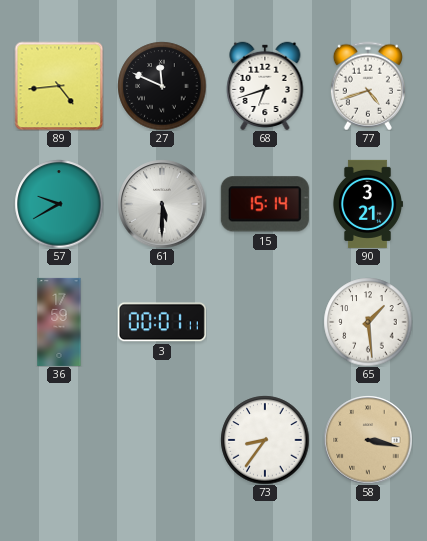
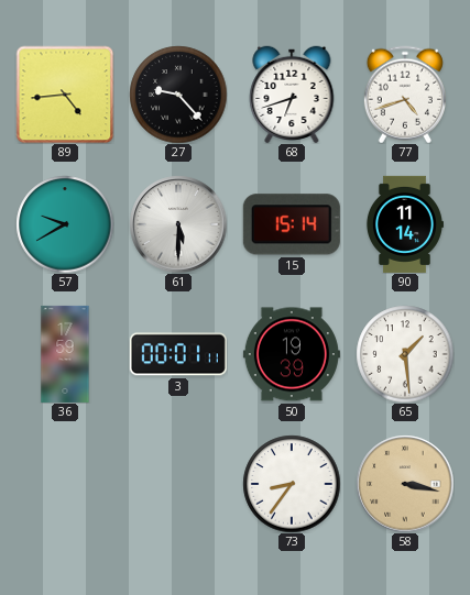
27: 11:49 -> 9:23 (178, 95)
90: 3:21 -> 11:14 (404, 224)
50: none -> 19:39 (292, 354)
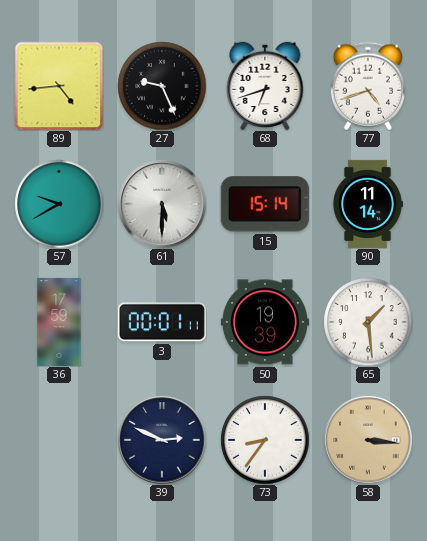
27: 9:23 -> 9:26 (162, 86)
39: none -> 2:49 (162, 440)
58: 3:17 -> 3:16 (368, 440)
